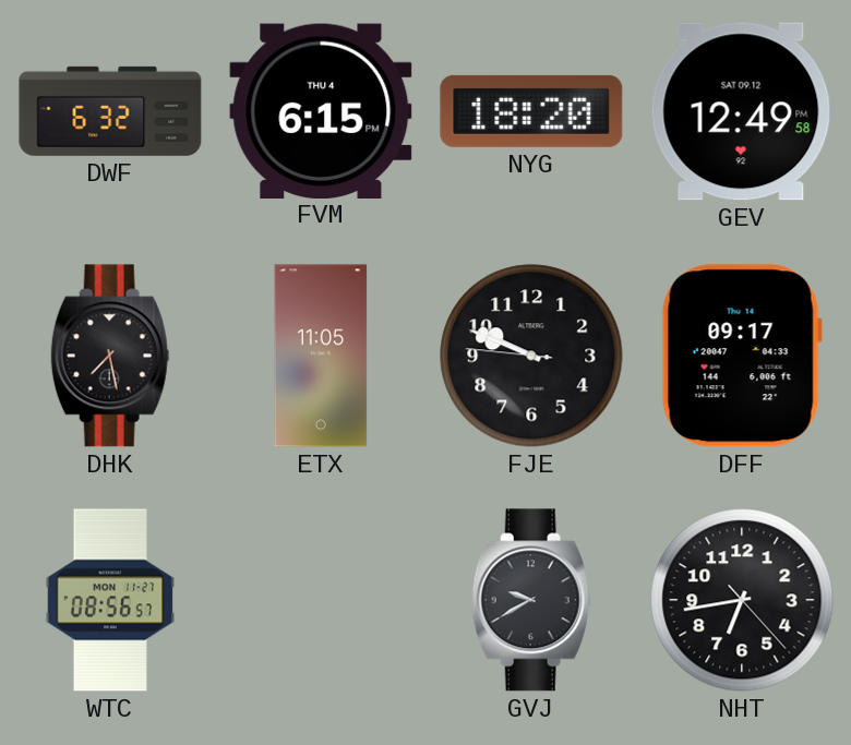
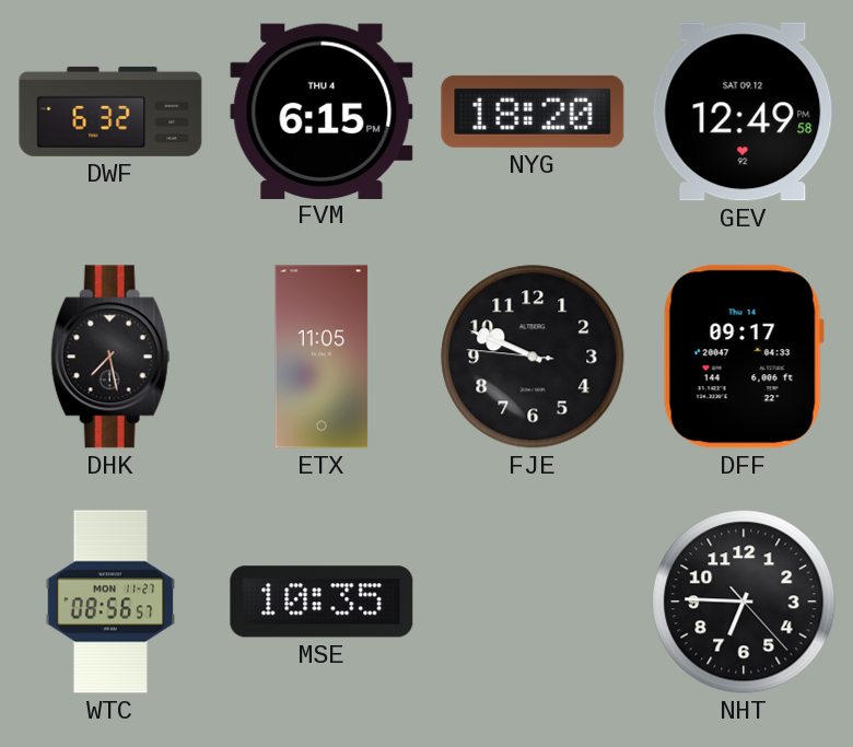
MSE: none -> 10:35 (322, 602)
GVJ: 9:40 -> none (531, 600)
NHT: 6:43 -> 6:45 (744, 602)
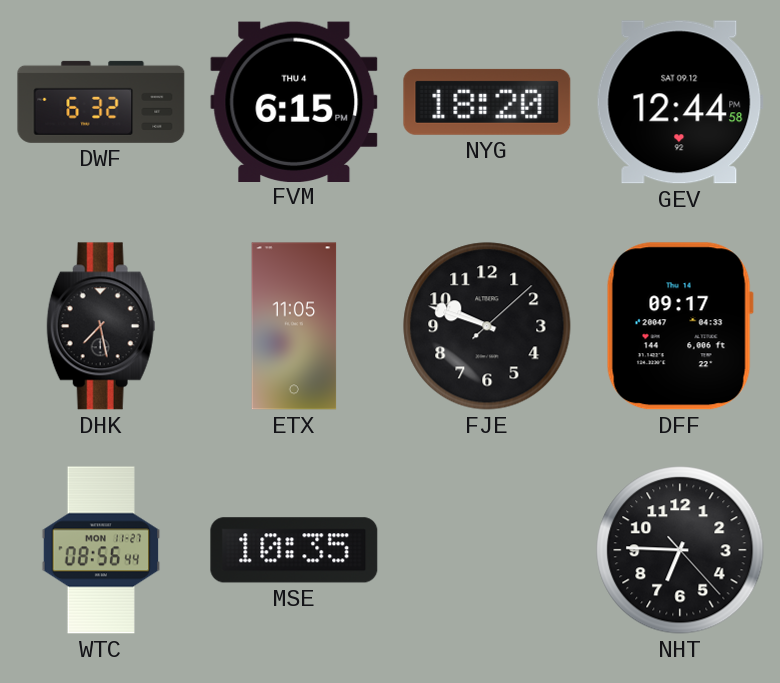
GEV: 12:49 -> 12:44 (680, 102)
FJE: 9:48:46 -> 9:48:08 (487, 326)
WTC: 08:56:57 -> 08:56:44 (101, 550)
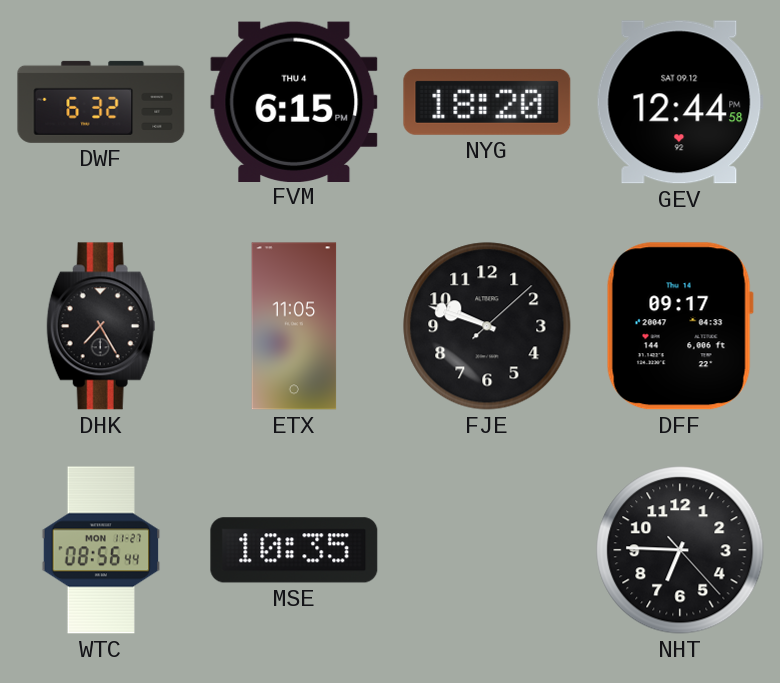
DHK: 7:28 -> 7:25 (101, 326)
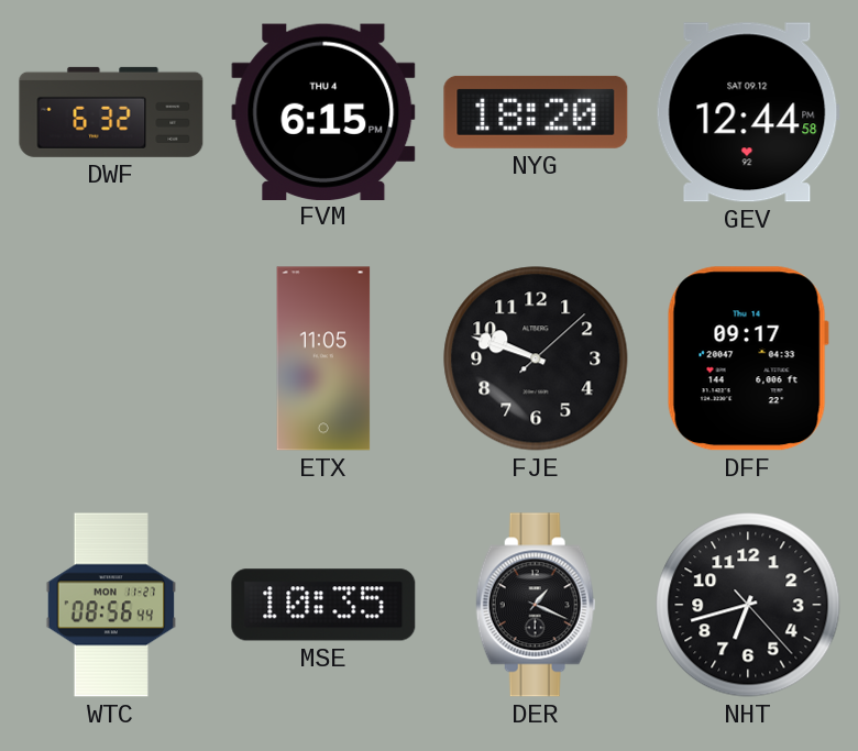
DHK: 7:25 -> none (101, 326)
DER: none -> 1:19 (536, 605)
NHT: 6:45 -> 6:42 (748, 605)
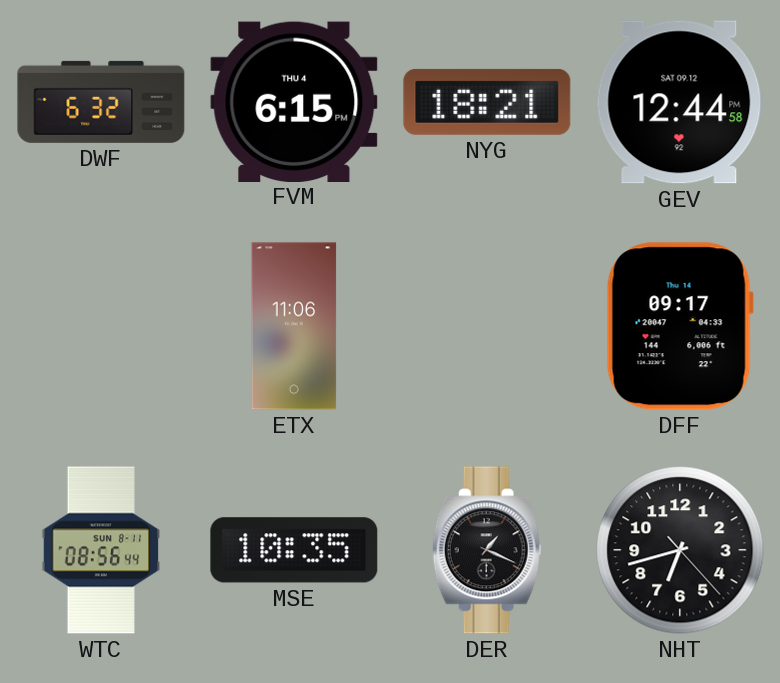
NYG: 18:20 -> 18:21 (487, 102)
ETX: 11:05 -> 11:06 (294, 326)
FJE: 9:48 -> none (536, 358)
WTC date: MON 11-27 -> SUN 8-11 (101, 550)
